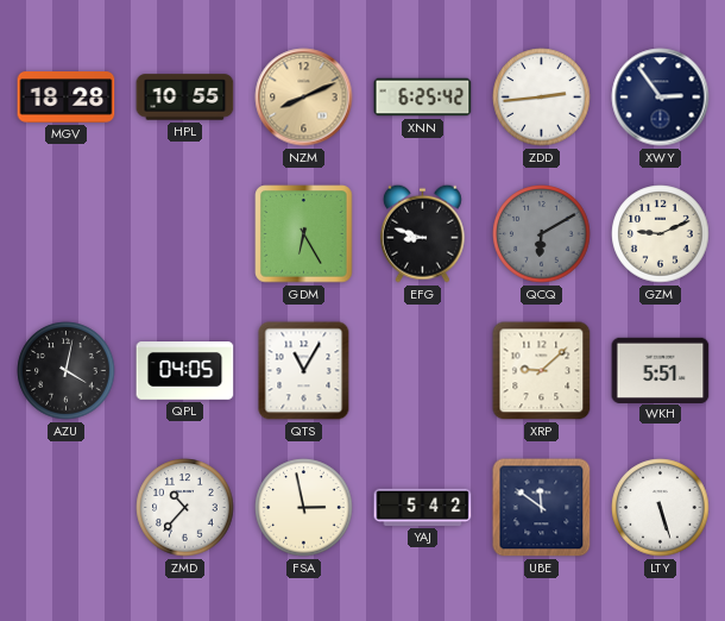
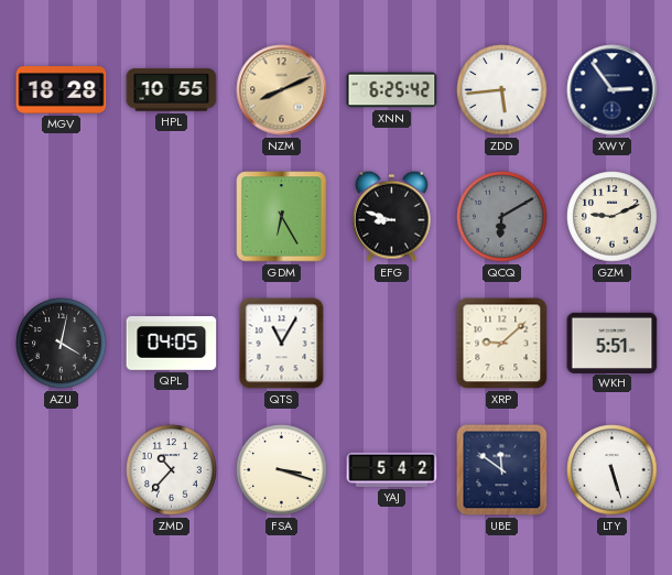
ZDD: 2:44 -> 5:44 (502, 90)
FSA: 2:58 -> 3:18 (282, 470)
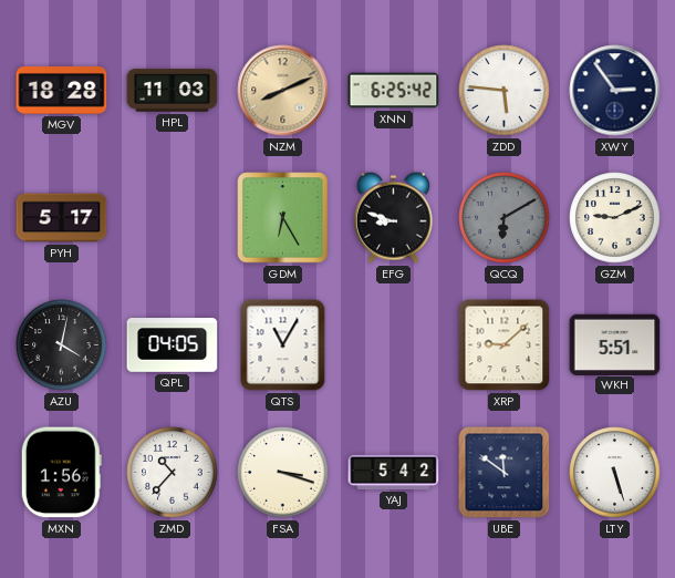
HPL: 10:55 -> 11:03 (173, 91)
ZDD: 5:44 -> 5:46 (505, 91)
PYH: none -> 5:17 (62, 218)
MXN: none -> 1:56 (61, 473)
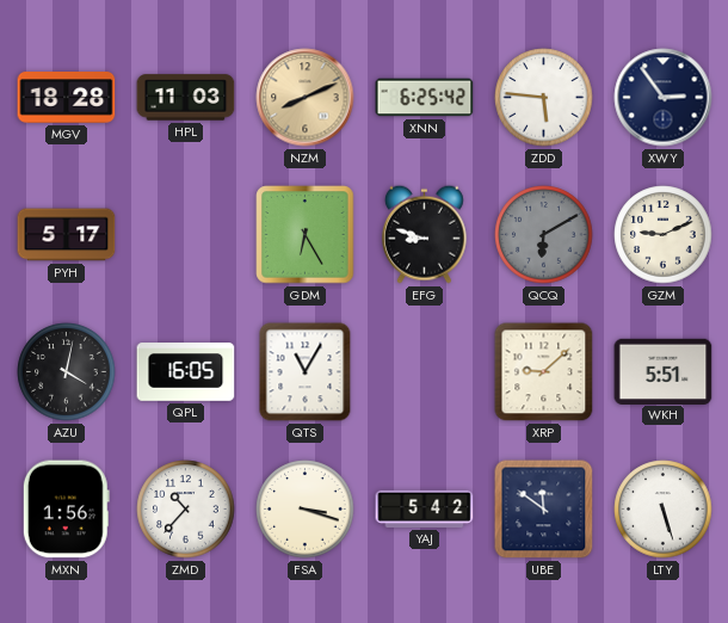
QPL: 04:05 -> 16:05 (186, 372)
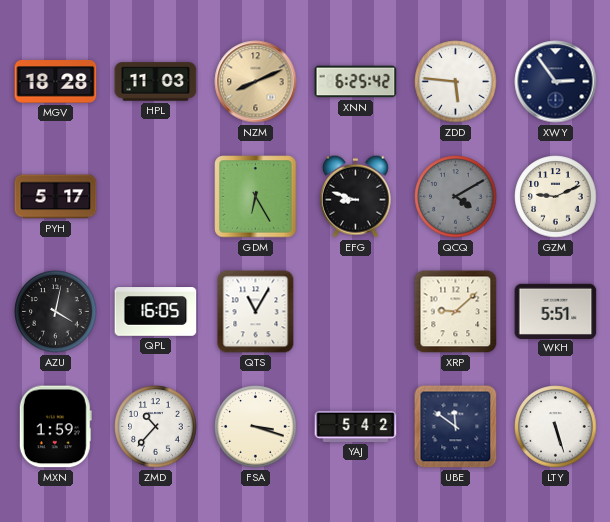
QCQ: 6:10 -> 4:10 (456, 197)
MXN: 1:56 -> 1:59 (55, 427)
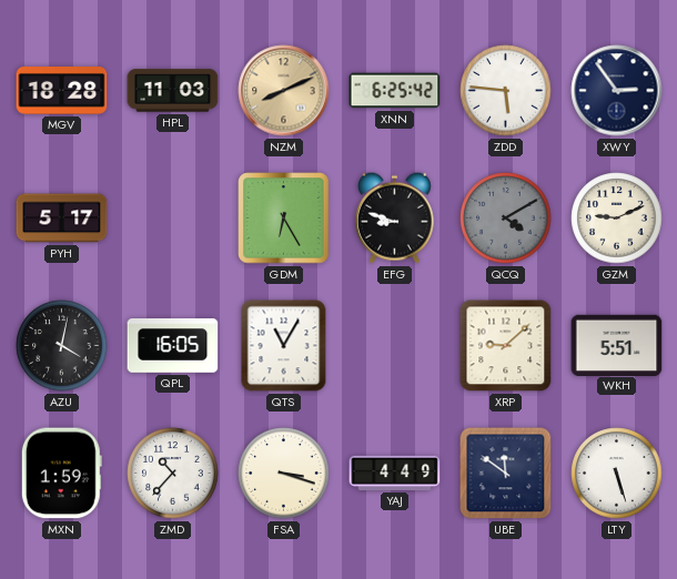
YAJ: 5:42 -> 4:49 (395, 473)
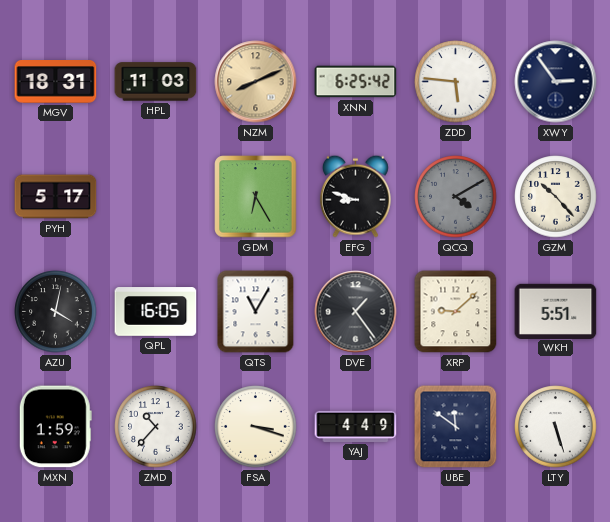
MGV: 18:28 -> 18:31 (56, 82)
GZM: 9:11 -> 10:23 (556, 197)
DVE: none -> 1:24 (356, 312)
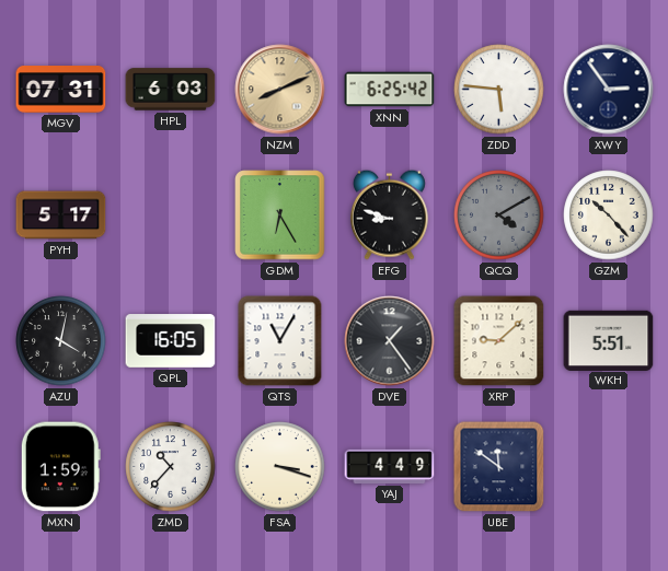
MGV: 18:31 -> 07:31 (61, 90)
HPL: 11:03 -> 6:03 (171, 90)
LTY: 5:27 -> none (556, 427)
